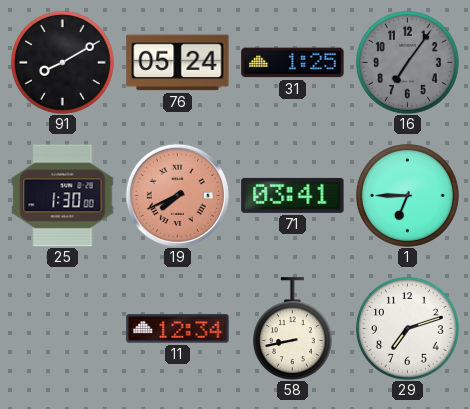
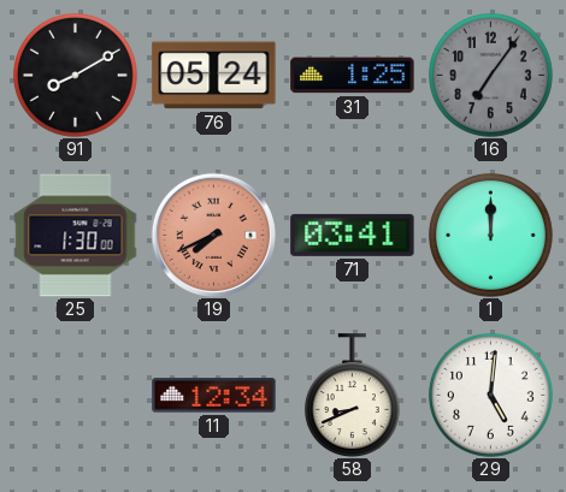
1: 6:45 -> 12:00 (490, 235)
58: 8:43 -> 8:41 (352, 395)
29: 7:12 -> 5:01 (490, 395)
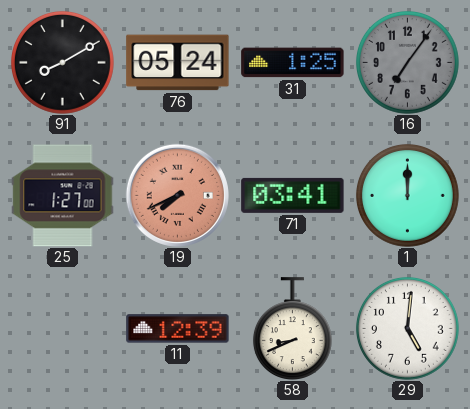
25: 1:30 -> 1:27 (63, 196)
11: 12:34 -> 12:39 (178, 329)
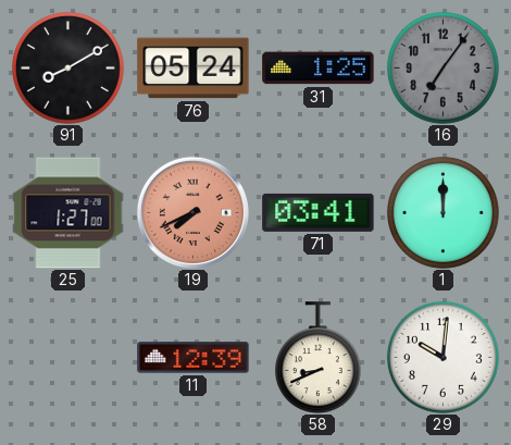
29: 5:01 -> 10:01 (443, 357)
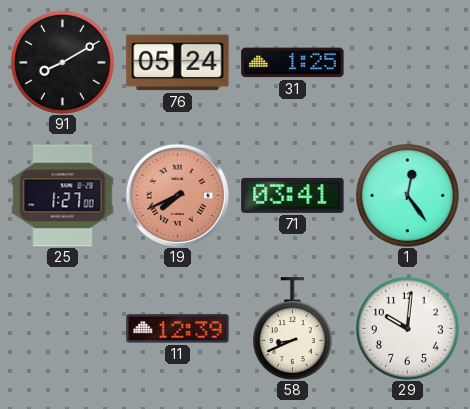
16: 7:06 -> none (443, 67)
1: 12:00 -> 12:24 (407, 195)
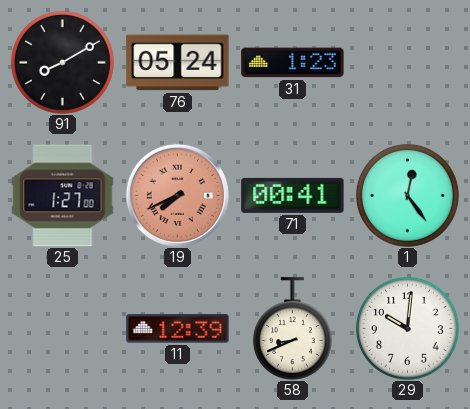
31: 1:25 -> 1:23 (293, 63)
71: 03:41 -> 00:41 (293, 195)
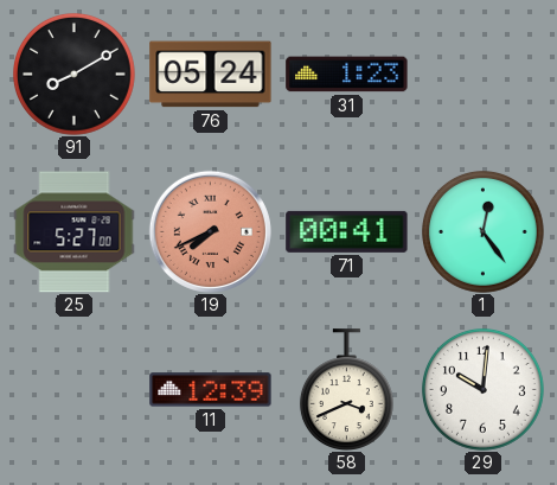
25: 1:27 -> 5:27 (75, 232)
58: 8:41 -> 3:41 (346, 389)
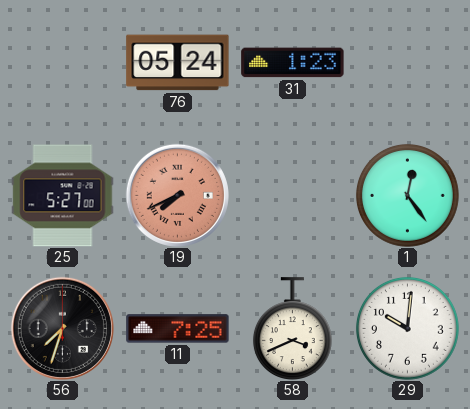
91: 8:10 -> none (73, 74)
71: 00:41 -> none (347, 231)
56: none -> 7:33 (62, 328)
11: 12:39 -> 7:25 (178, 329)
